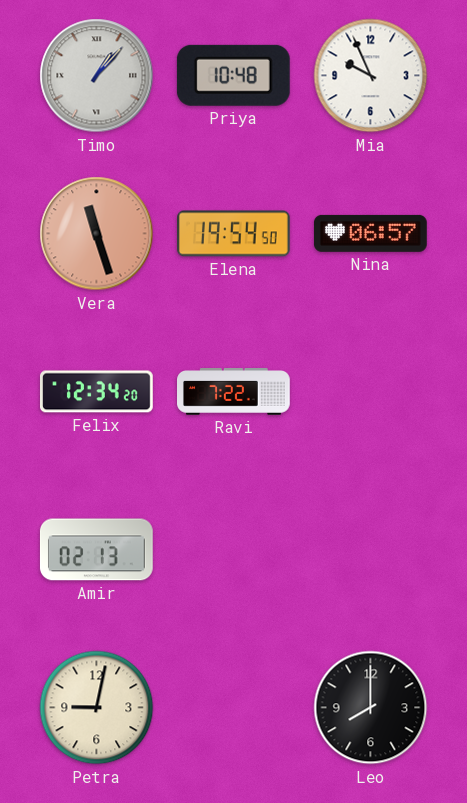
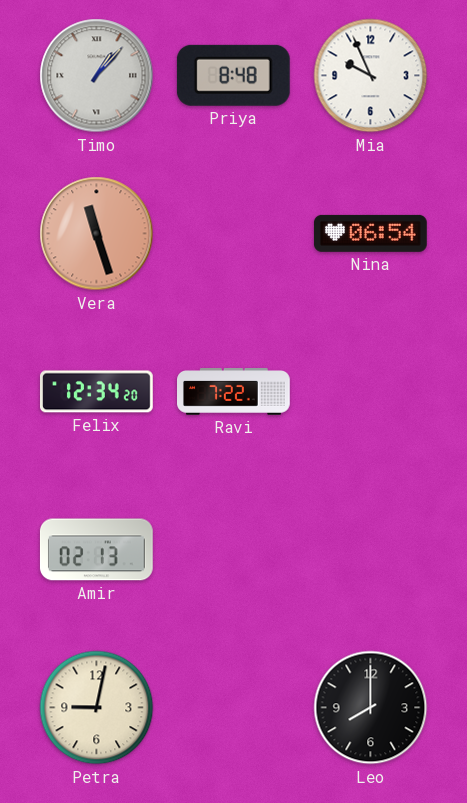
Priya: 10:48 -> 8:48 (233, 75)
Elena: 19:54 -> none (234, 234)
Nina: 06:57 -> 06:54 (370, 233)
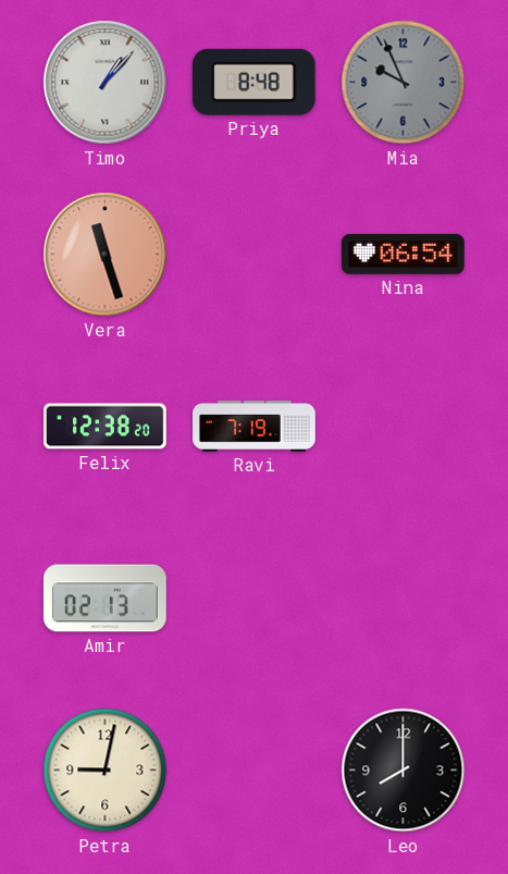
Mia dial: white -> grey (404, 83)
Felix: 12:34 -> 12:38 (106, 427)
Ravi: 7:22 -> 7:19 (255, 427)
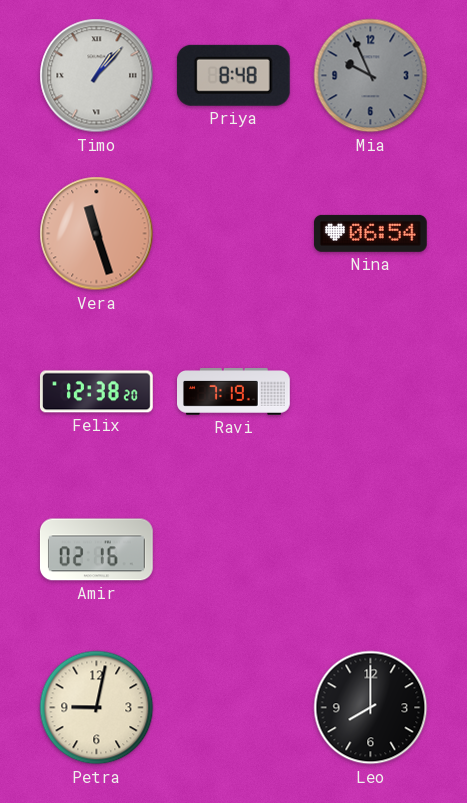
Amir: 02:13 -> 02:16 (96, 550)
